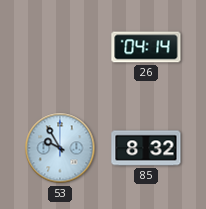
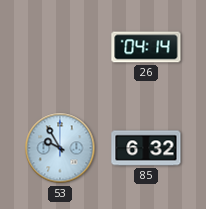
85: 8:32 -> 6:32 (146, 148)
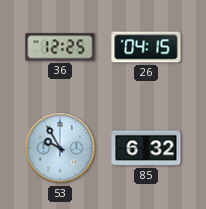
36: none -> 12:25 (60, 47)
26: 04:14 -> 04:15 (146, 47)
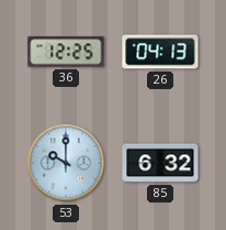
26: 04:15 -> 04:13 (160, 52)
53: 9:55 -> 10:00 (66, 163)
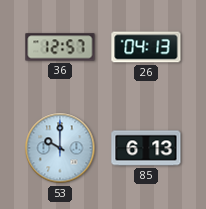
36: 12:25 -> 12:57 (60, 47)
85: 6:32 -> 6:13 (146, 148)
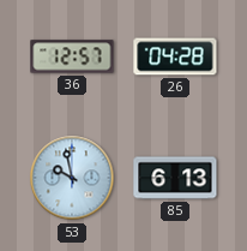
26: 04:13 -> 04:28 (175, 56)
53: 10:00 -> 9:58 (72, 178)
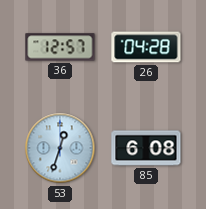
53: 9:58 -> 12:33 (60, 148)
85: 6:13 -> 6:08 (146, 148)
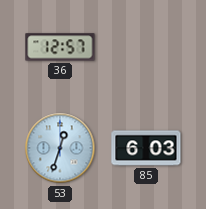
26: 04:28 -> none (146, 47)
85: 6:08 -> 6:03 (146, 148)
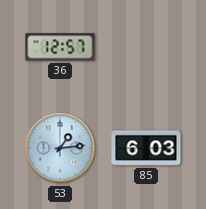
53: 12:33 -> 1:14 (60, 148)
